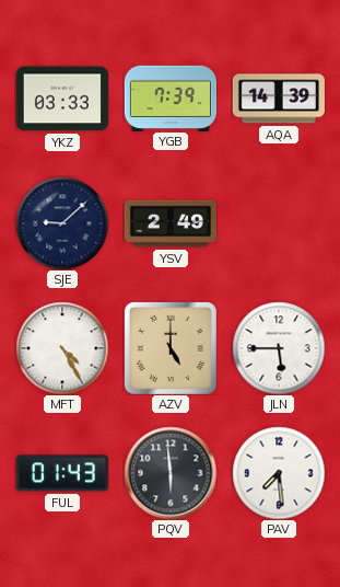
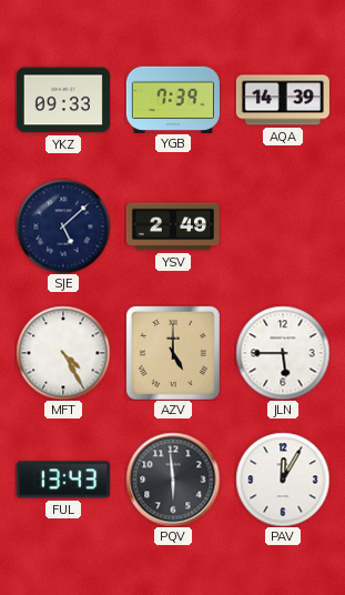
YKZ: 03:33 -> 09:33 (63, 100)
SJE: 9:08 -> 5:08 (63, 226)
FUL: 01:43 -> 13:43 (63, 480)
PAV: 7:29 -> 12:05 (283, 480)
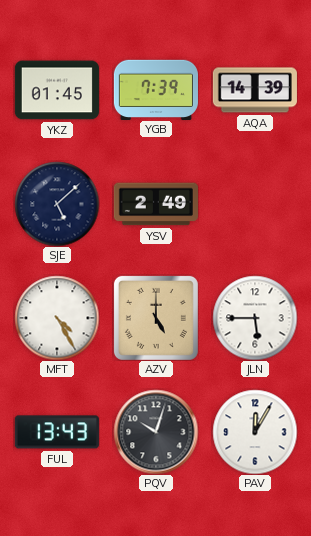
YKZ: 09:33 -> 01:45 (57, 90)
PQV: 5:59 -> 10:03 (156, 432)
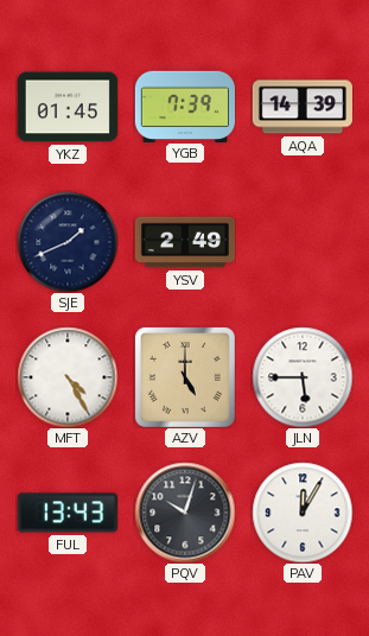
SJE: 5:08 -> 1:41 (68, 242)
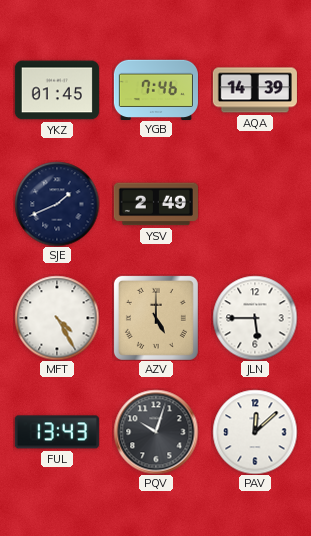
YGB: 7:39 -> 7:46 (156, 89)
PAV: 12:05 -> 12:08 (255, 432)
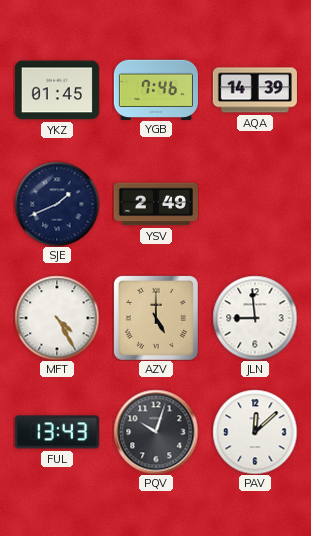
JLN: 5:45 -> 8:59 (255, 318)
